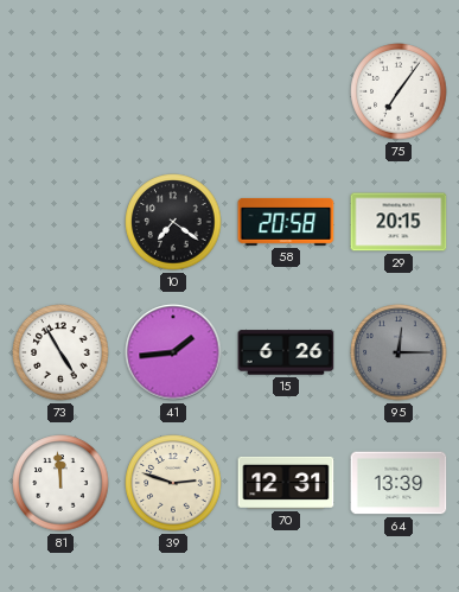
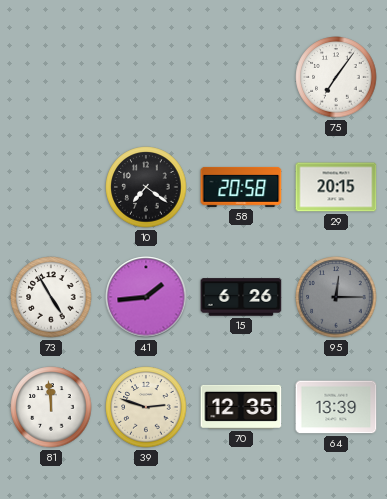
70: 12:31 -> 12:35 (241, 407)
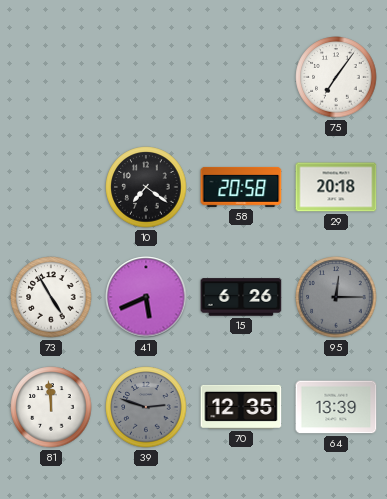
29: 20:15 -> 20:18 (336, 187)
41: 1:44 -> 5:41 (146, 297)
39 dial: cream -> grey (146, 407)
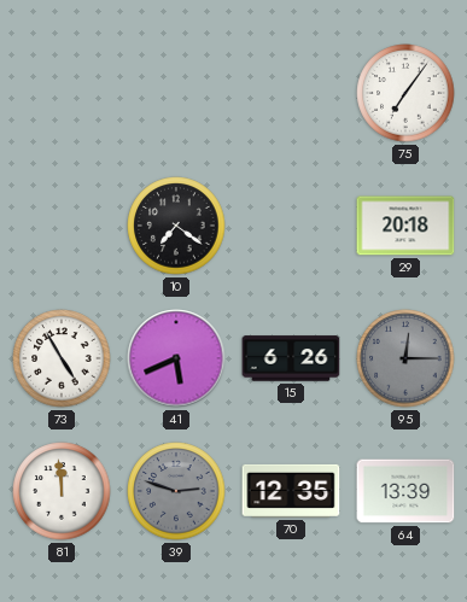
58: 20:58 -> none (241, 187)
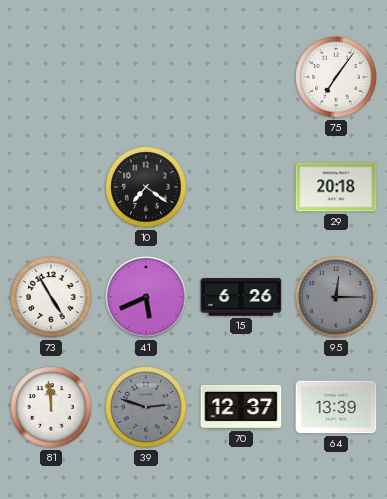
70: 12:35 -> 12:37 (241, 407)
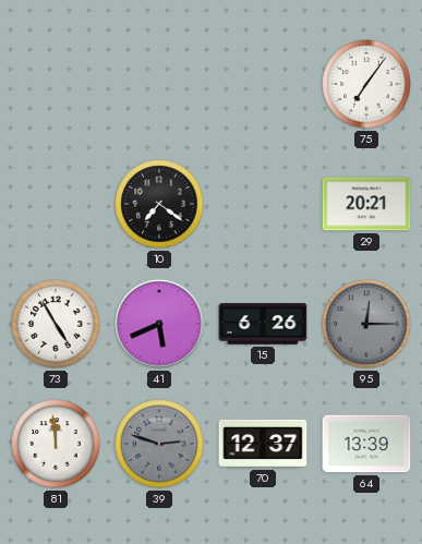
29: 20:18 -> 20:21 (366, 204)
